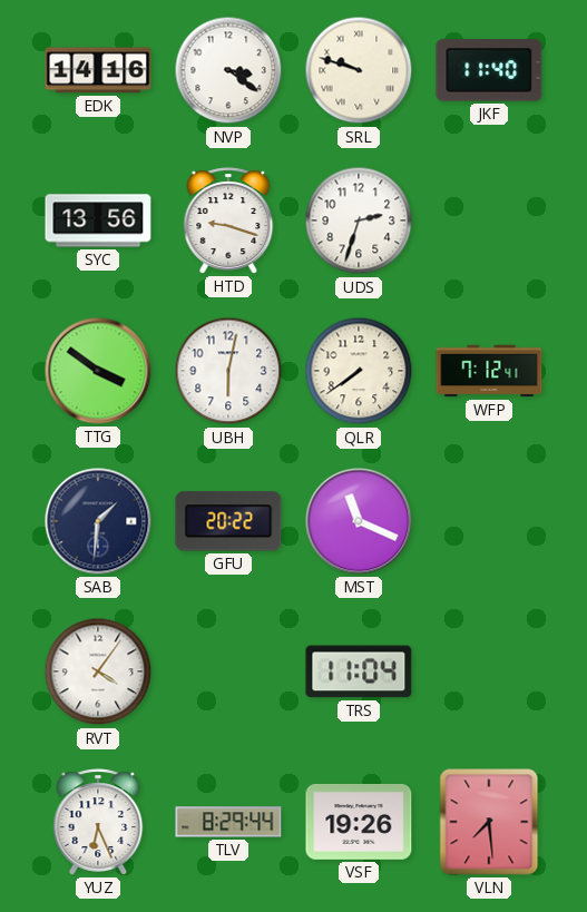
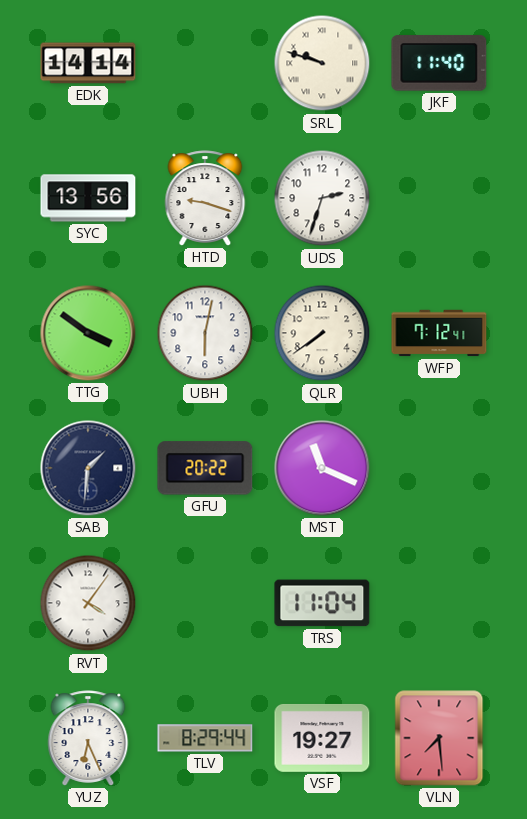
EDK: 14:16 -> 14:14 (88, 63)
NVP: 3:21 -> none (228, 70)
VSF: 19:26 -> 19:27 (322, 738)
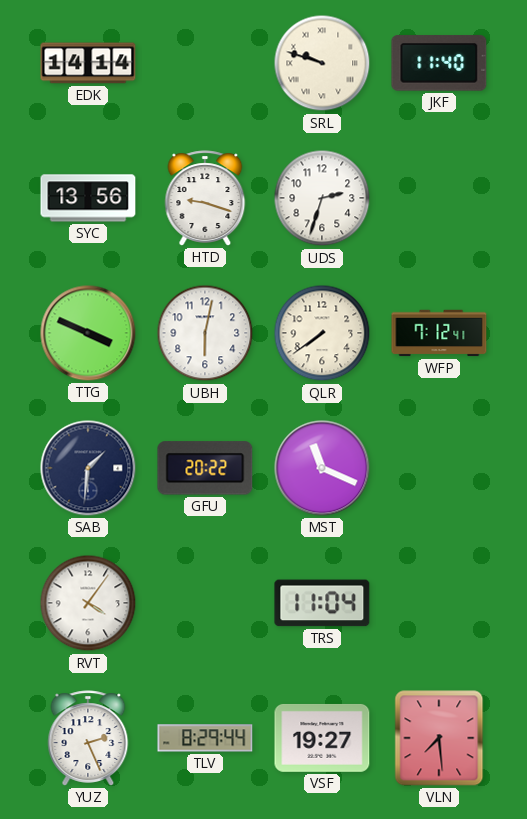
TTG: 3:51 -> 3:49 (88, 333)
YUZ: 6:26 -> 2:26 (88, 738)
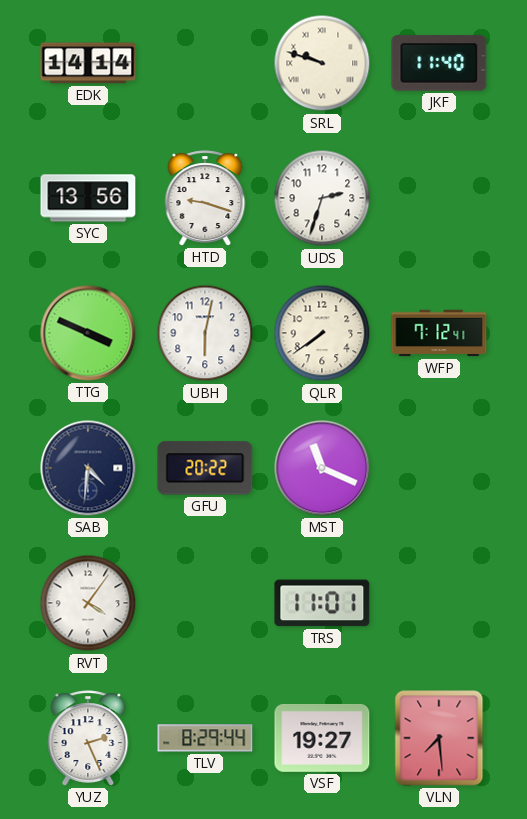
SAB: 1:31 -> 4:31 (88, 468)
TRS: 11:04 -> 11:01 (322, 603)
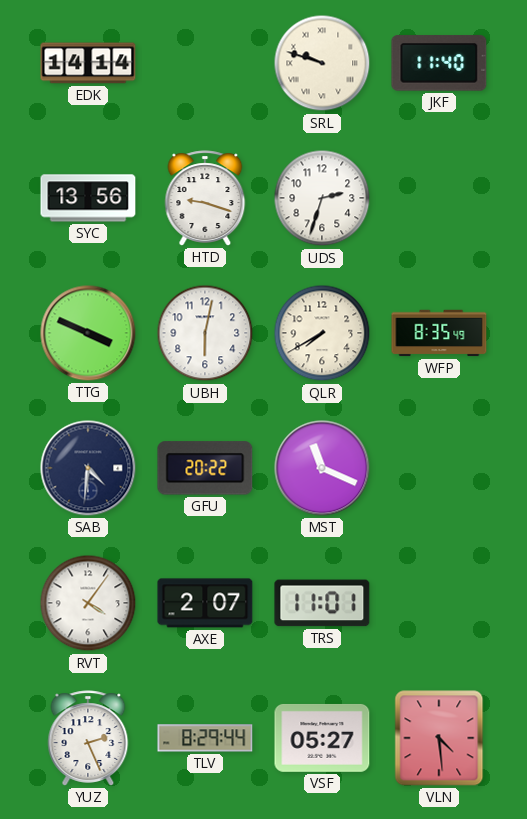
QLR: 7:39 -> 7:40 (322, 333)
WFP: 7:12 -> 8:35 (439, 333)
AXE: none -> 2:07 (205, 603)
VSF: 19:27 -> 05:27 (322, 738)
VLN: 7:29 -> 4:29 (439, 738)
